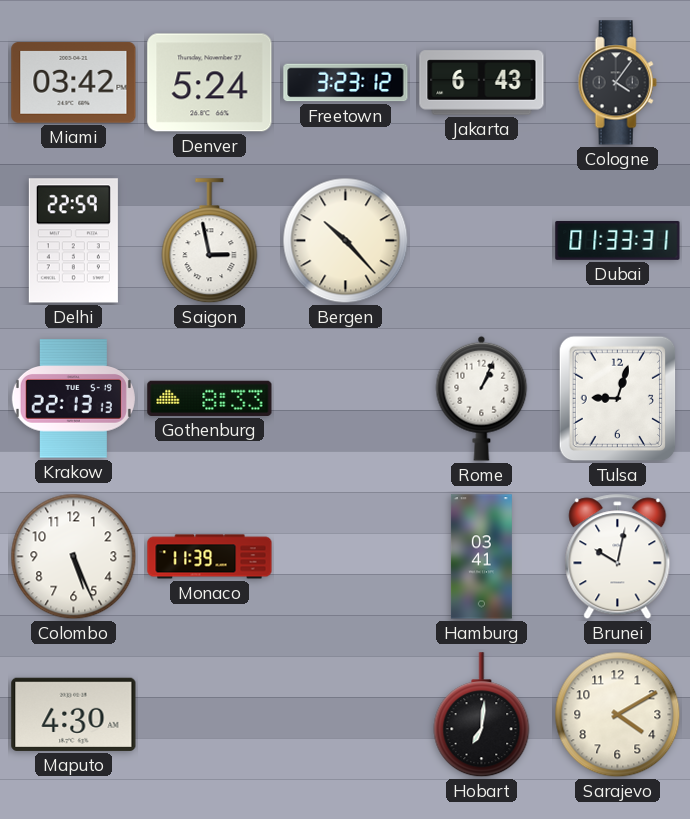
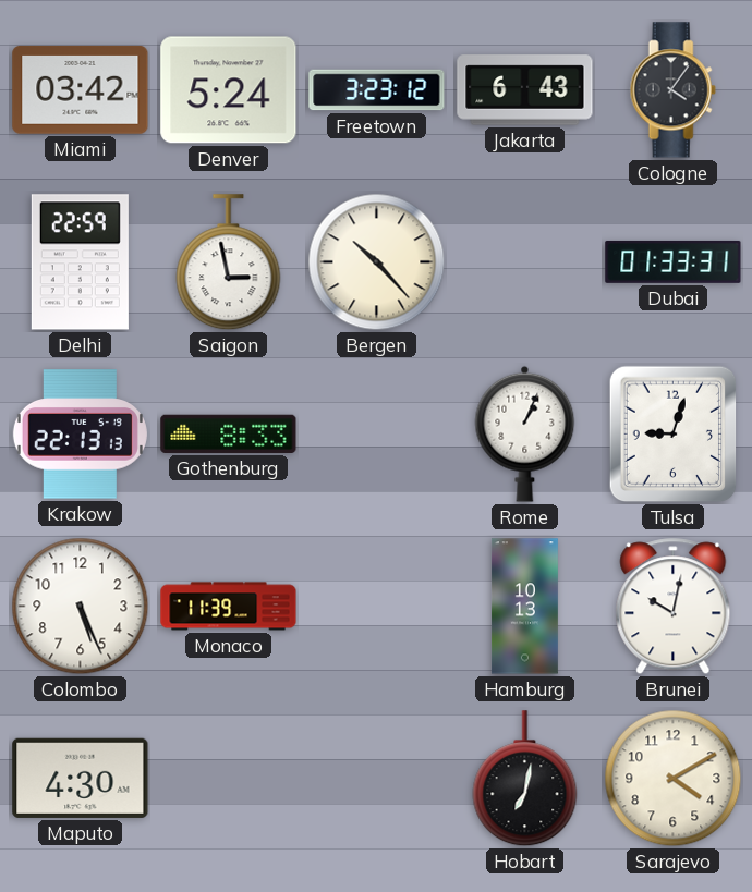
Hamburg: 03:41 -> 10:13 (524, 607)
Hobart: 7:01 -> 7:02 (525, 779)
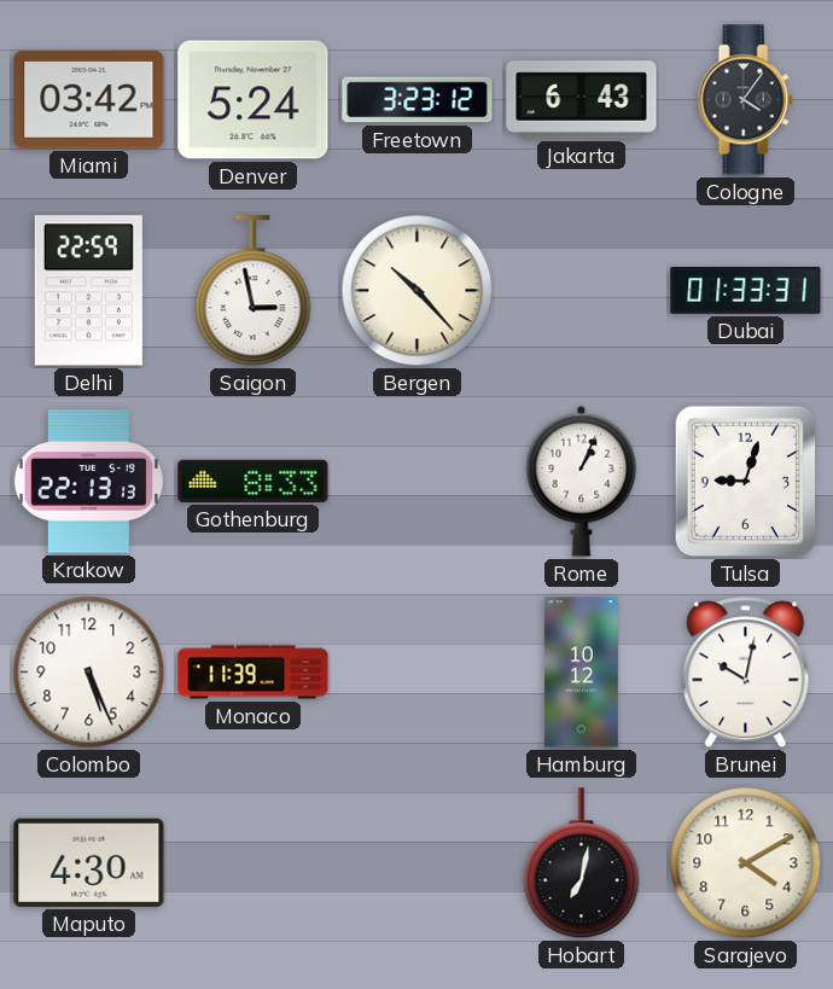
Hamburg: 10:13 -> 10:12 (581, 673)
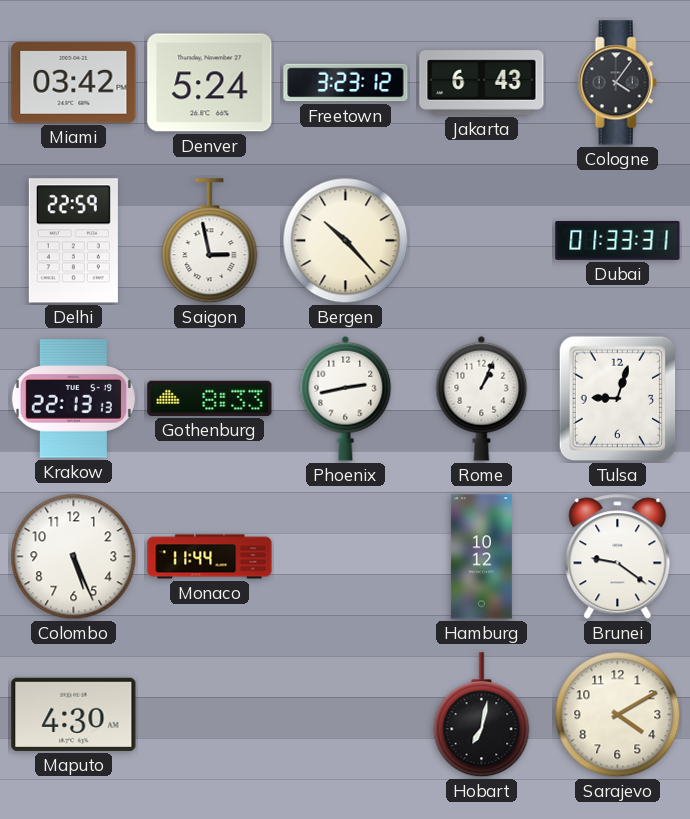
Phoenix: none -> 2:43 (346, 398)
Monaco: 11:39 -> 11:44 (210, 557)
Brunei: 10:02 -> 9:21 (618, 557)
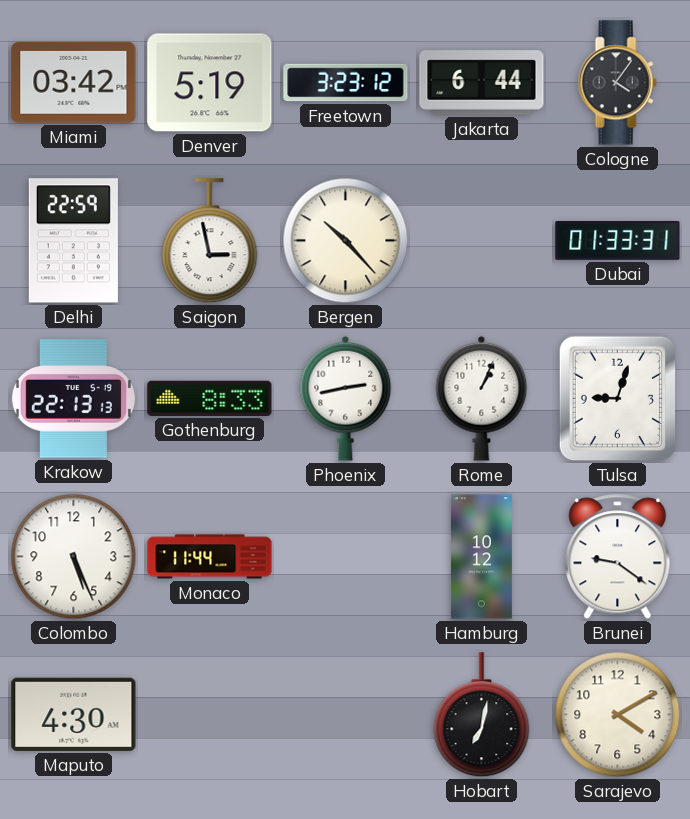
Denver: 5:24 -> 5:19 (210, 83)
Jakarta: 6:43 -> 6:44 (482, 83)
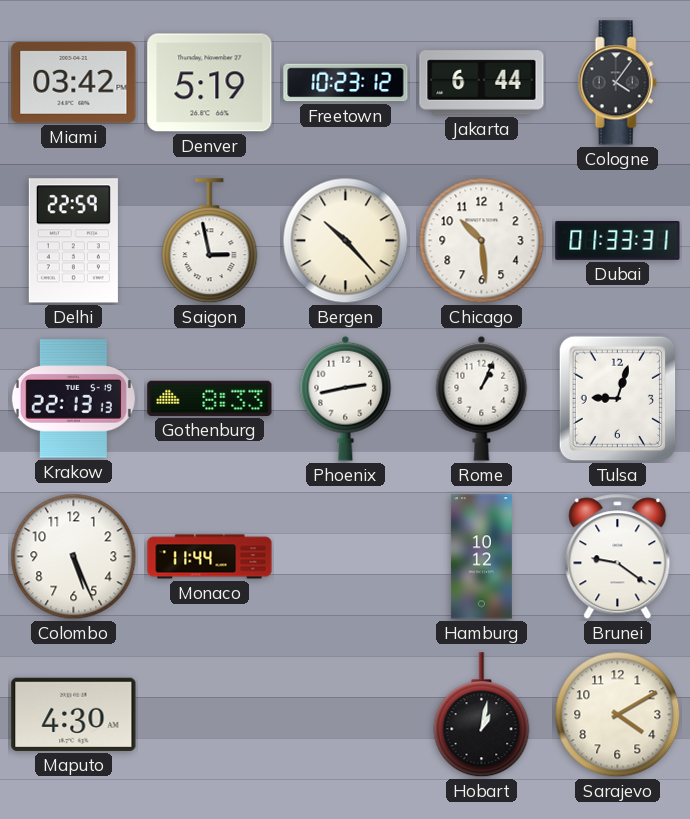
Freetown: 3:23 -> 10:23 (346, 83)
Chicago: none -> 10:29 (482, 241)
Hobart: 7:02 -> 1:02 (482, 715)
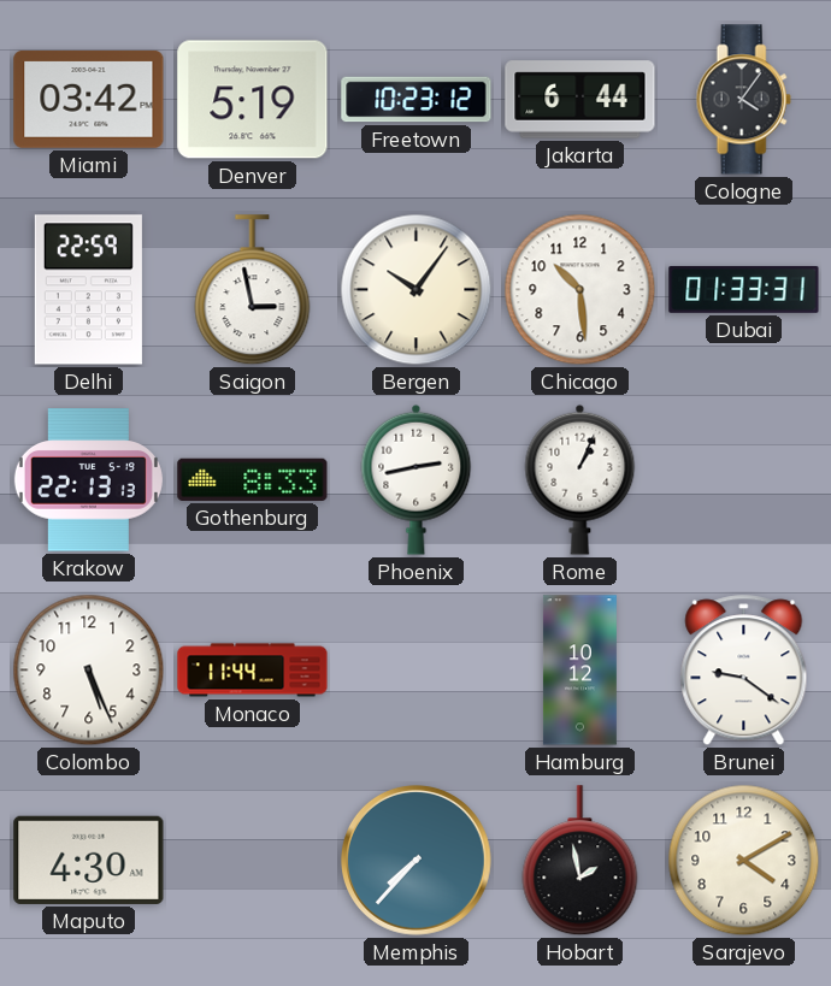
Bergen: 10:23 -> 10:06 (417, 290)
Tulsa: 9:03 -> none (618, 399)
Memphis: none -> 7:37 (415, 860)
Hobart: 1:02 -> 1:58 (580, 861)
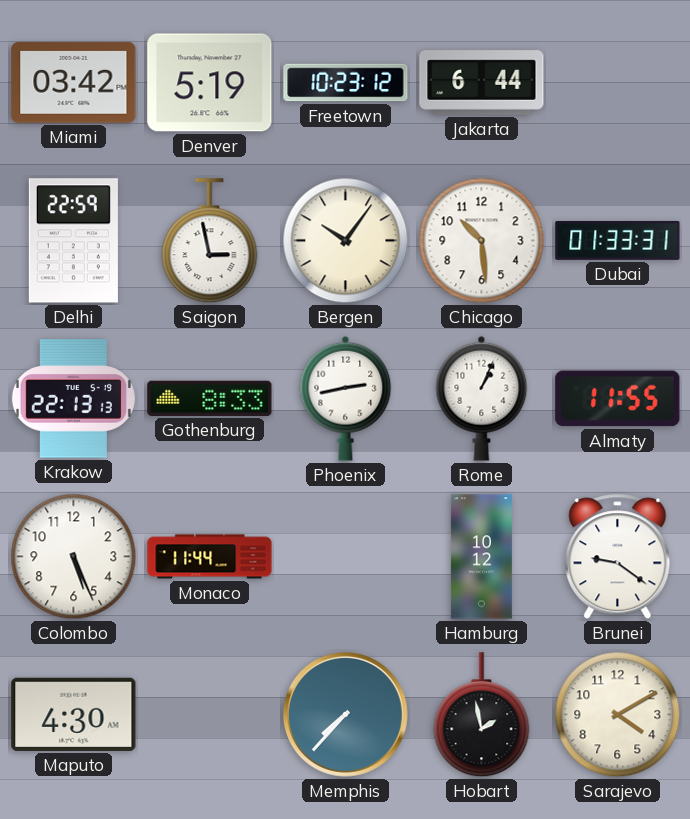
Cologne: 4:06 -> none (743, 100)
Almaty: none -> 11:55 (618, 399)
